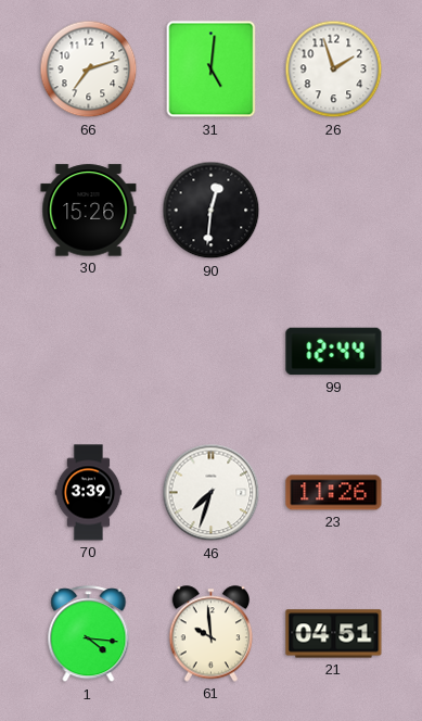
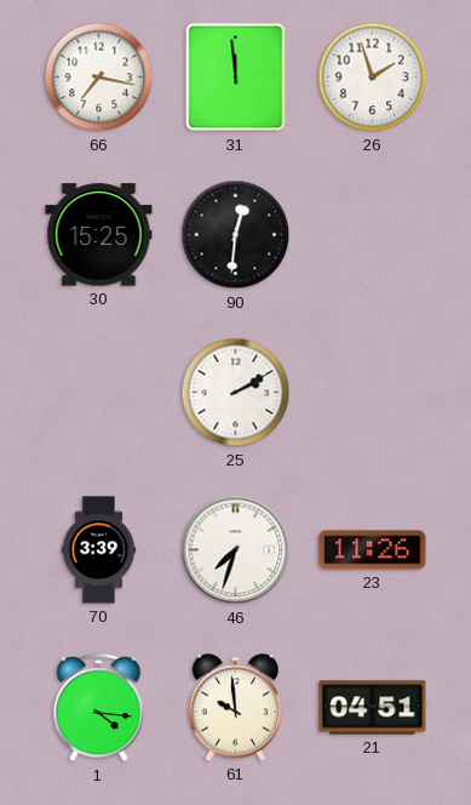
66: 7:12 -> 7:17 (99, 78)
31: 5:01 -> 11:59 (236, 78)
30: 15:26 -> 15:25 (99, 235)
25: none -> 2:10 (236, 393)
99: 12:44 -> none (334, 352)
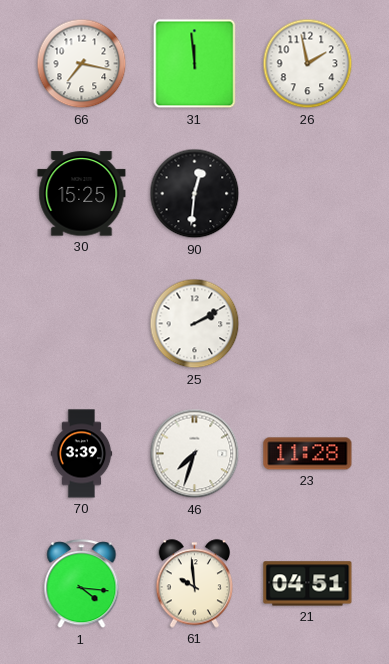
26: 1:57 -> 1:58 (308, 64)
23: 11:26 -> 11:28 (308, 454)
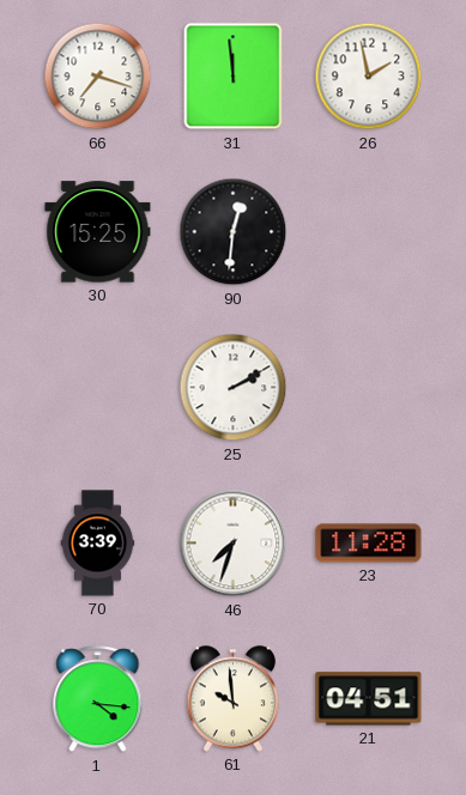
66: 7:17 -> 7:18 (98, 77)
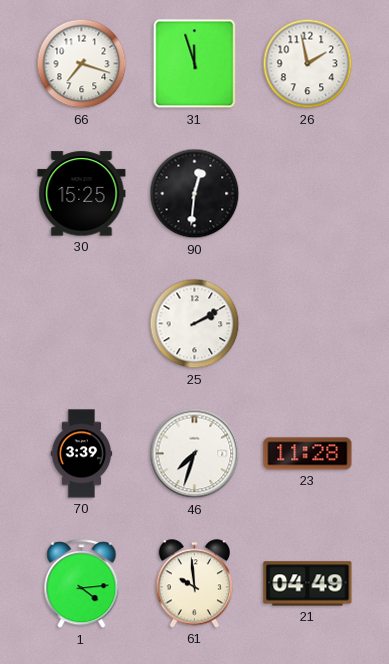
31: 11:59 -> 11:57 (195, 64)
1: 4:16 -> 4:14 (82, 584)
21: 04:51 -> 04:49 (308, 584)
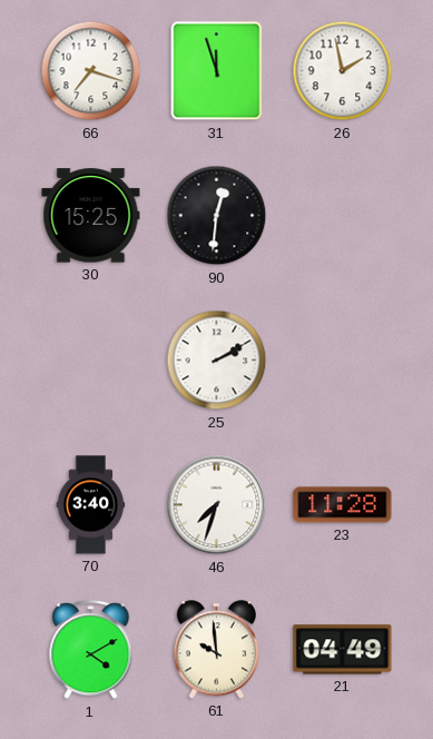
70: 3:39 -> 3:40 (91, 505)
1: 4:14 -> 4:10 (91, 650)
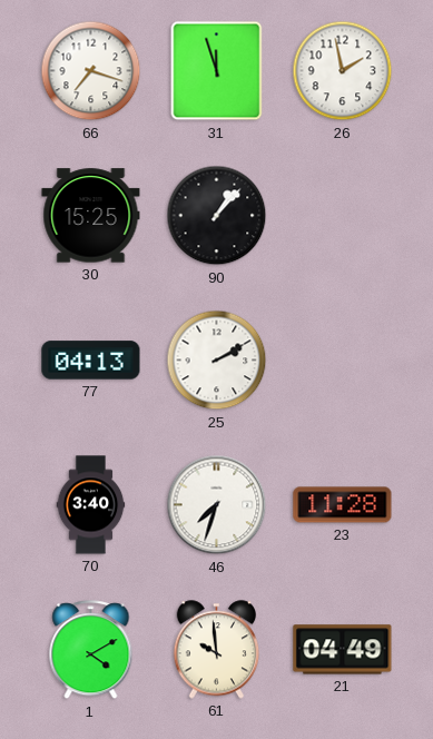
90: 12:31 -> 1:07 (217, 216)
77: none -> 04:13 (91, 361)
